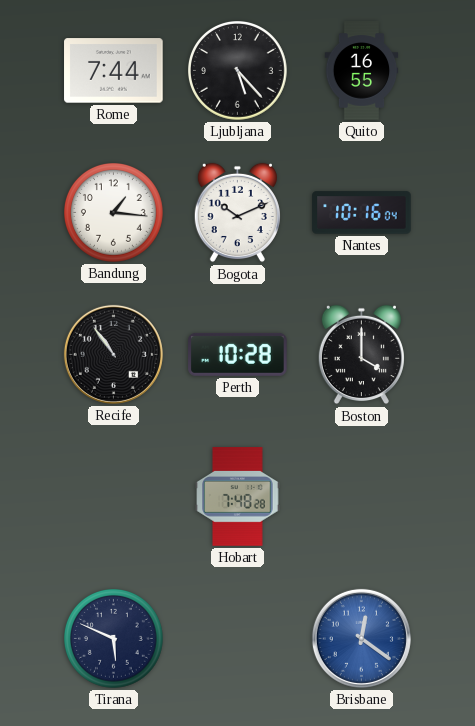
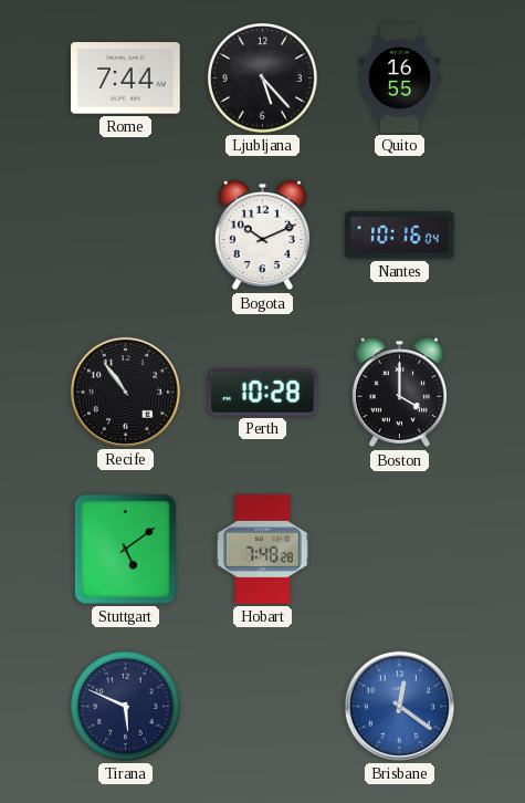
Bandung: 1:16 -> none (114, 213)
Stuttgart: none -> 5:09 (125, 549)
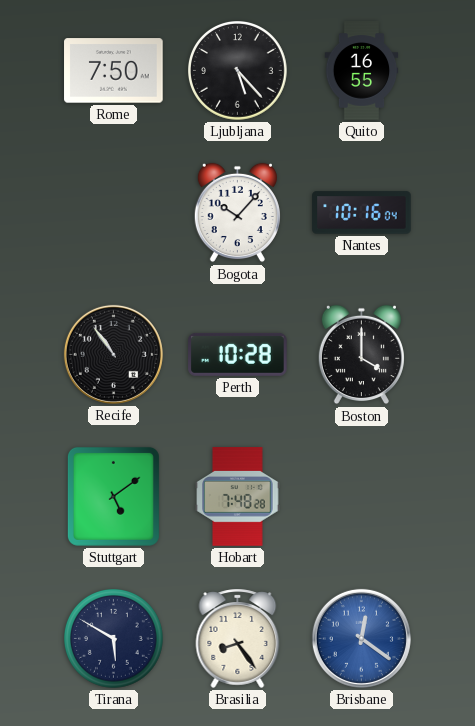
Rome: 7:44 -> 7:50 (114, 71)
Bogota: 10:11 -> 10:07 (237, 213)
Tirana: 5:49 -> 5:50 (114, 639)
Brasilia: none -> 8:24 (238, 638)
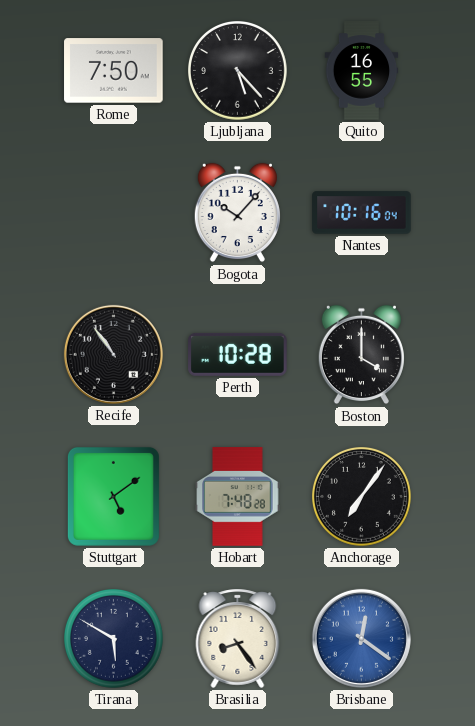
Anchorage: none -> 7:06 (362, 497)
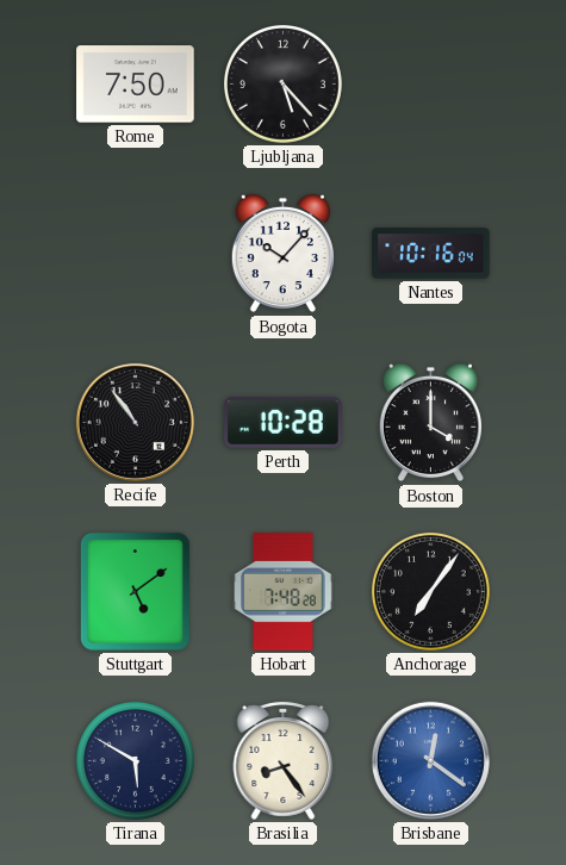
Quito: 16:55 -> none (362, 71)
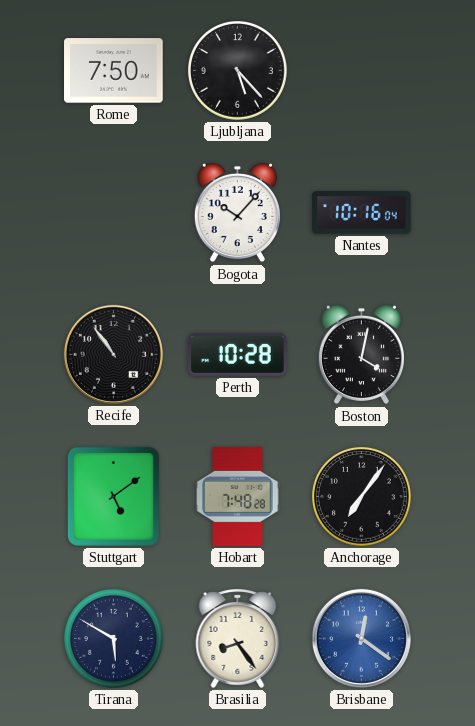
Boston: 4:00 -> 4:02 (361, 355)
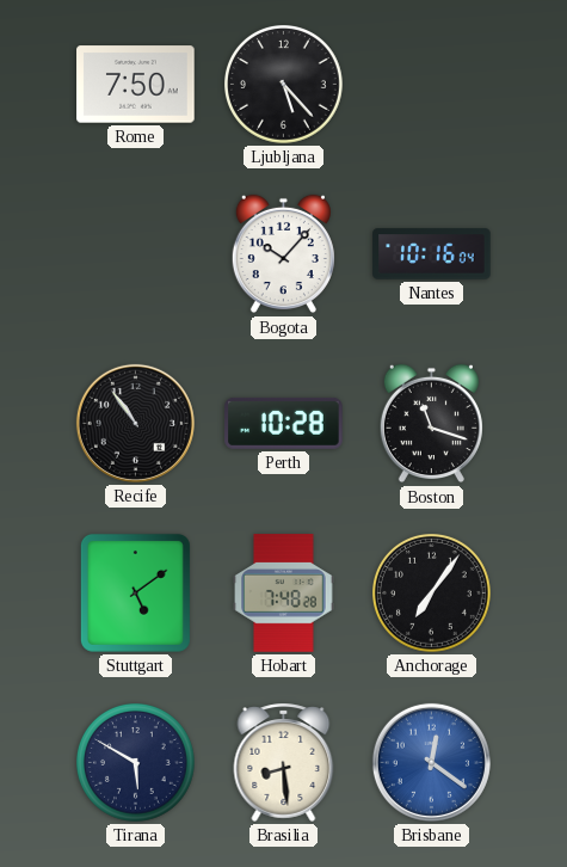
Boston: 4:02 -> 11:18 (431, 424)
Brasilia: 8:24 -> 8:29 (284, 762)
